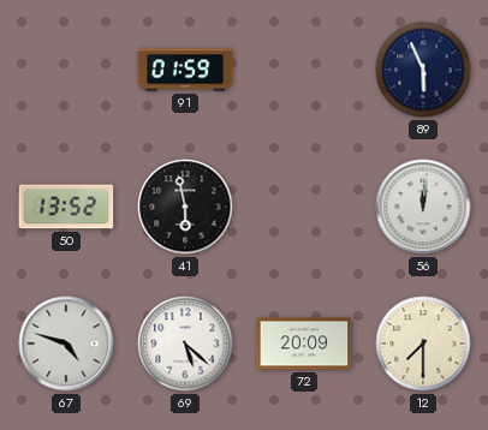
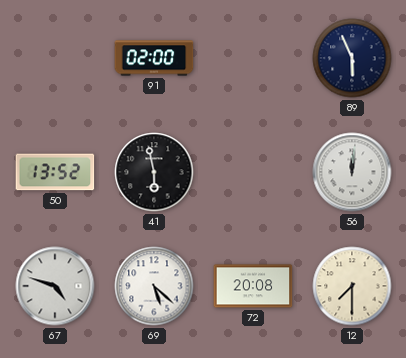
91: 01:59 -> 02:00 (154, 58)
72: 20:09 -> 20:08 (253, 286)
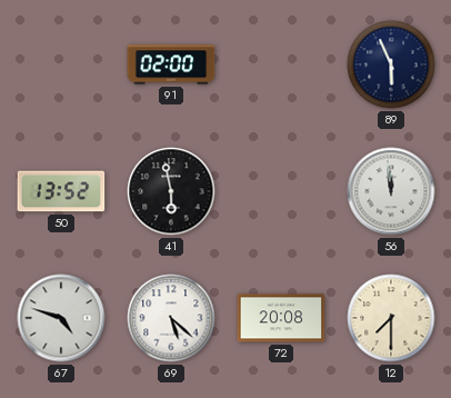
56: 12:01 -> 11:59 (391, 191)
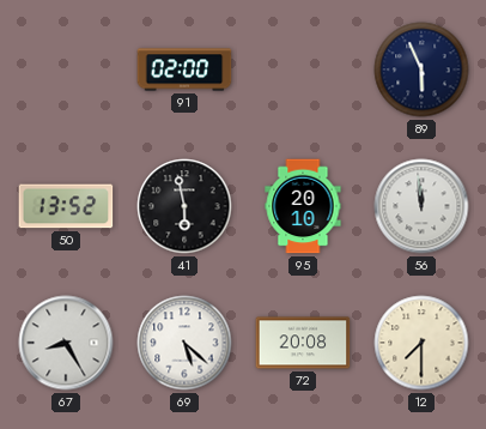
95: none -> 20:10 (303, 206)
67: 4:48 -> 8:25 (66, 343)
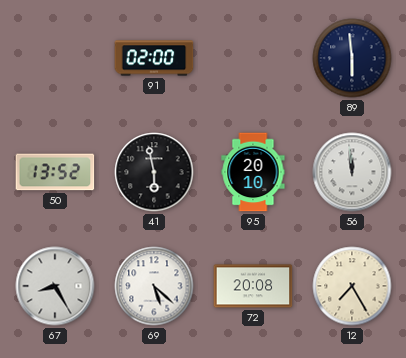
89: 5:56 -> 5:59 (352, 58)
12: 7:30 -> 7:25 (352, 286)
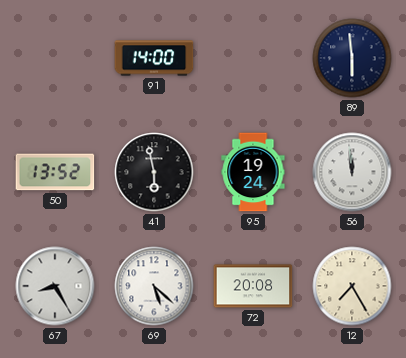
91: 02:00 -> 14:00 (154, 58)
95: 20:10 -> 19:24 (253, 172)
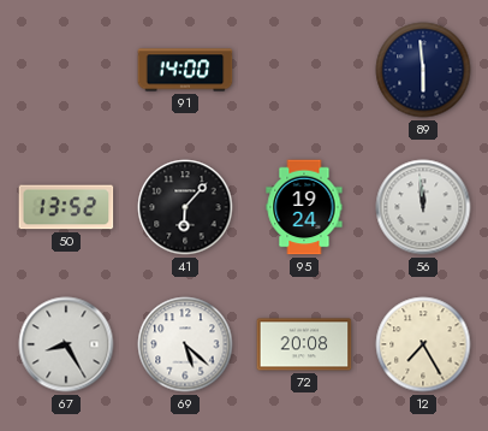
41: 5:58 -> 6:07 (185, 207)
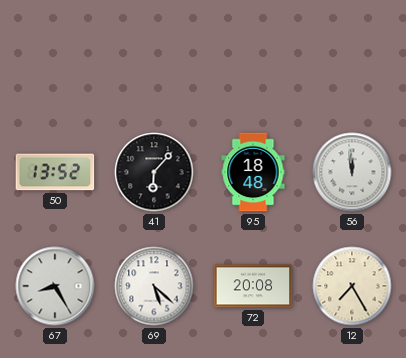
91: 14:00 -> none (185, 70)
89: 5:59 -> none (423, 70)
95: 19:24 -> 18:48 (253, 172)
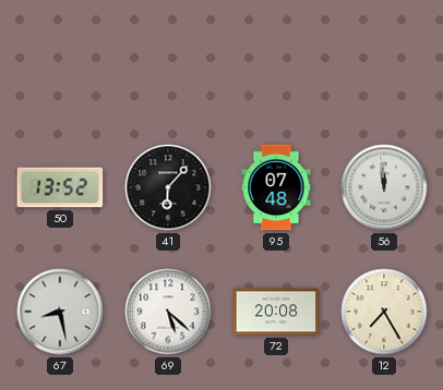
95: 18:48 -> 07:48 (276, 187)
67: 8:25 -> 8:28 (60, 312)
